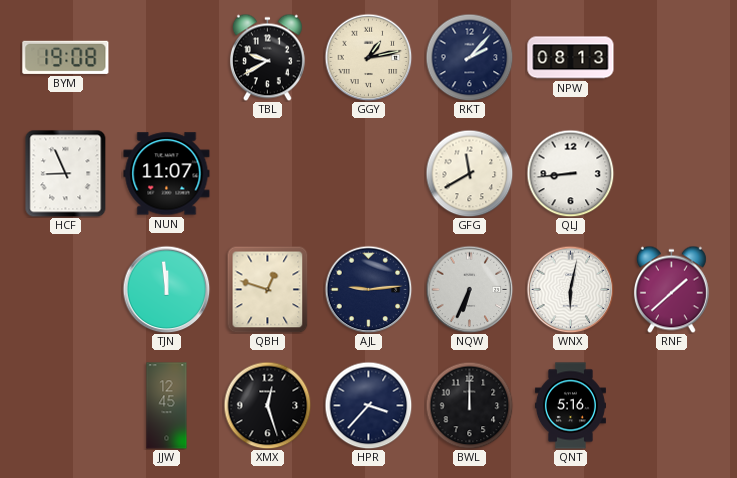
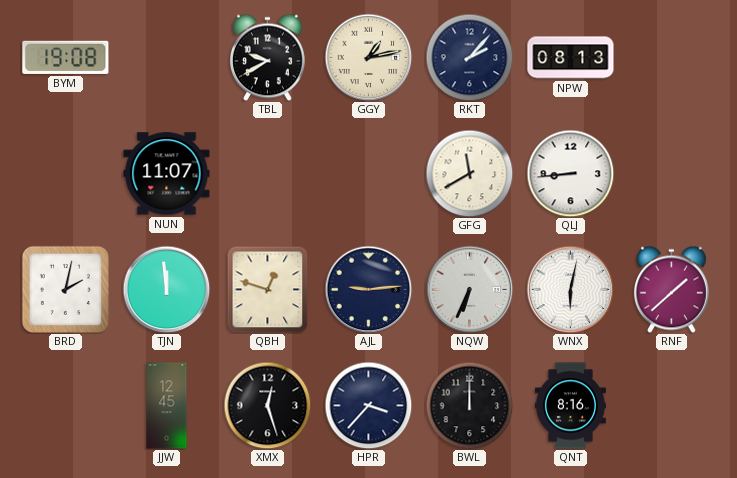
HCF: 8:56 -> none (66, 173)
BRD: none -> 2:02 (65, 289)
QNT: 5:16 -> 8:16 (570, 406)
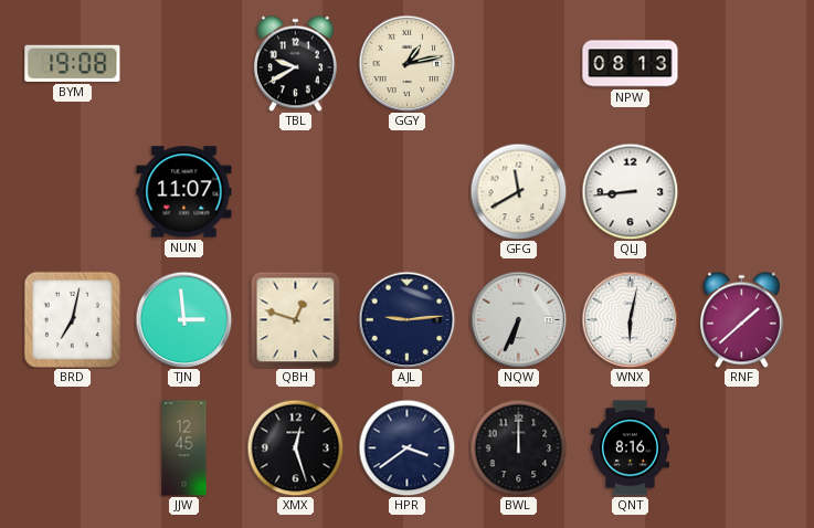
RKT: 2:07 -> none (469, 57)
BRD: 2:02 -> 7:02 (72, 319)
TJN: 11:59 -> 2:59 (183, 319)
HPR: 3:37 -> 3:39 (406, 447)
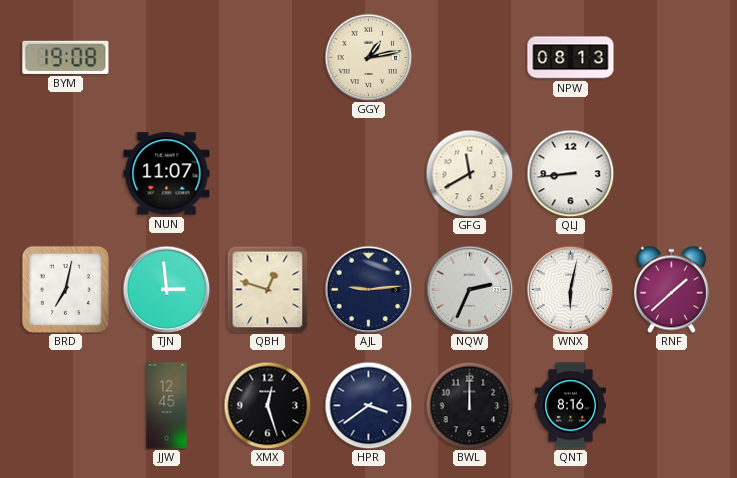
TBL: 9:40 -> none (295, 63)
NQW: 6:34 -> 2:34 (469, 289)
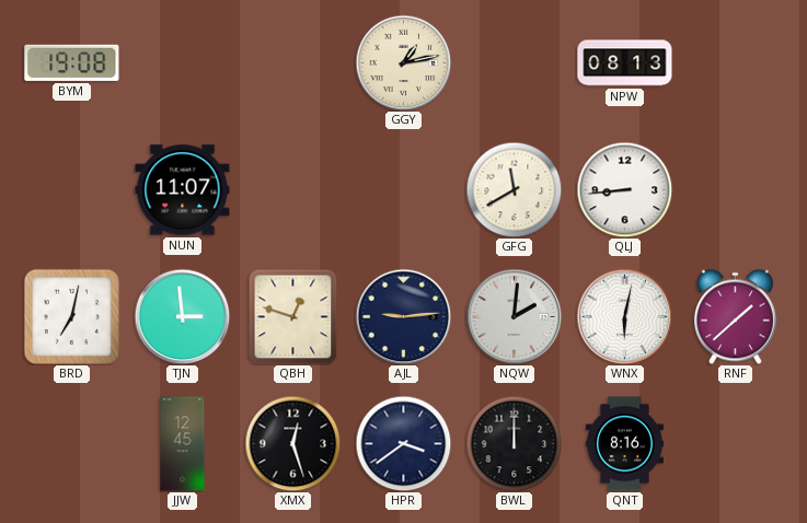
NQW: 2:34 -> 2:01 (514, 316)
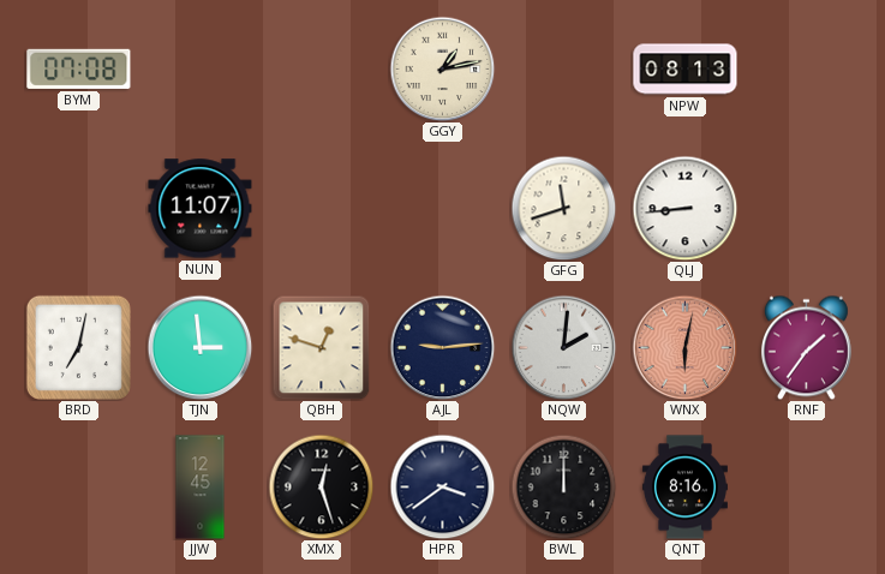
BYM: 19:08 -> 07:08 (79, 68)
GFG: 11:40 -> 11:42 (563, 208)
WNX dial: white -> salmon (684, 347)
RNF: 1:38 -> 1:36 (806, 347)
